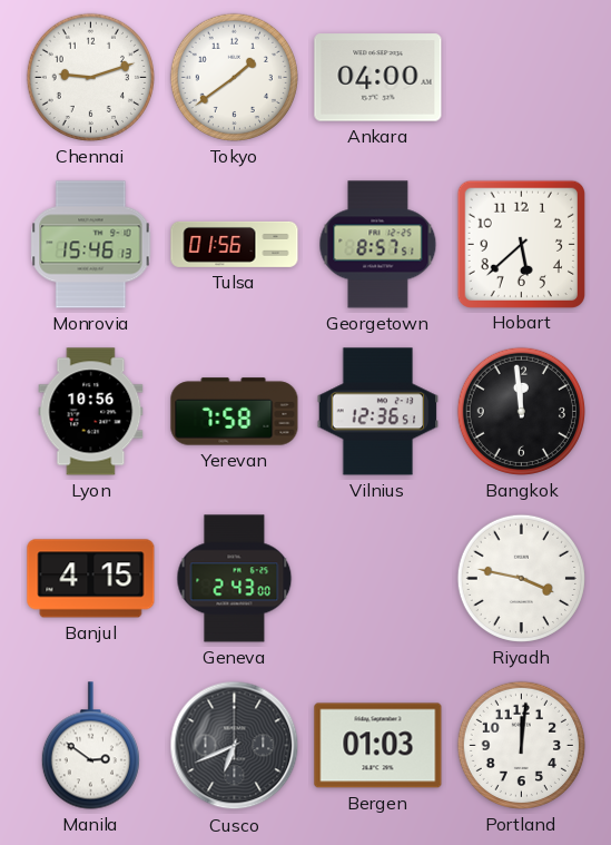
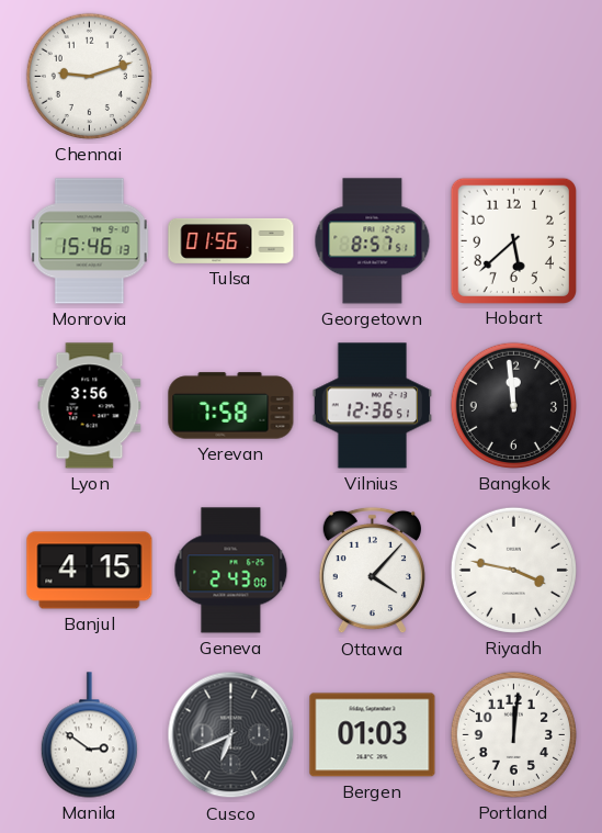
Tokyo: 1:39 -> none (234, 77)
Ankara: 04:00 -> none (378, 78)
Lyon: 10:56 -> 3:56 (90, 406)
Ottawa: none -> 4:07 (372, 571)
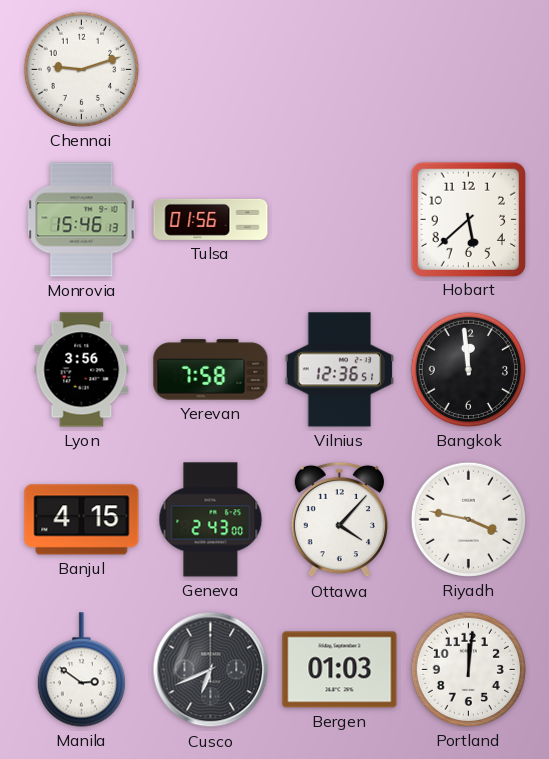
Georgetown: 8:57 -> none (373, 241)
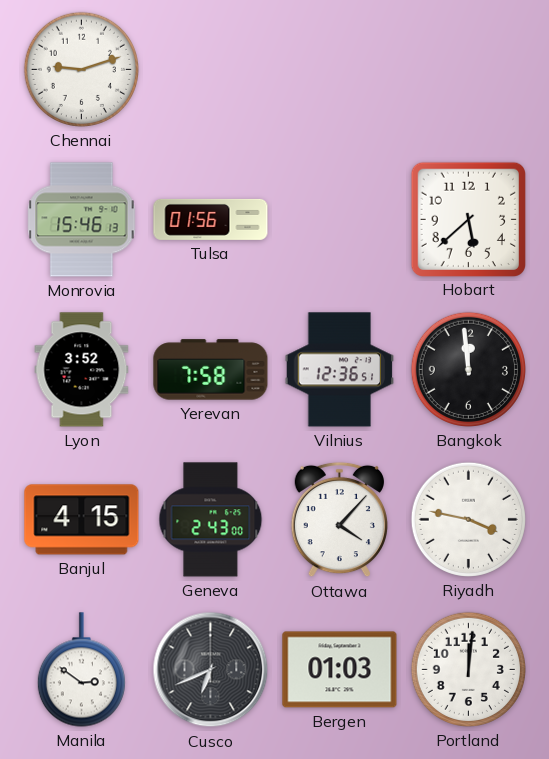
Lyon: 3:56 -> 3:52 (82, 370)
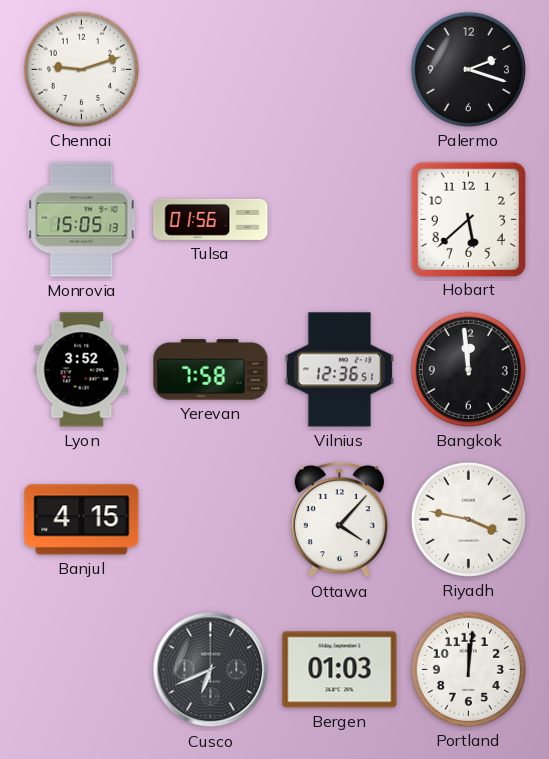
Palermo: none -> 2:18 (468, 69)
Monrovia: 15:46 -> 15:05 (82, 220)
Geneva: 2:43 -> none (211, 520)
Manila: 2:51 -> none (81, 670)
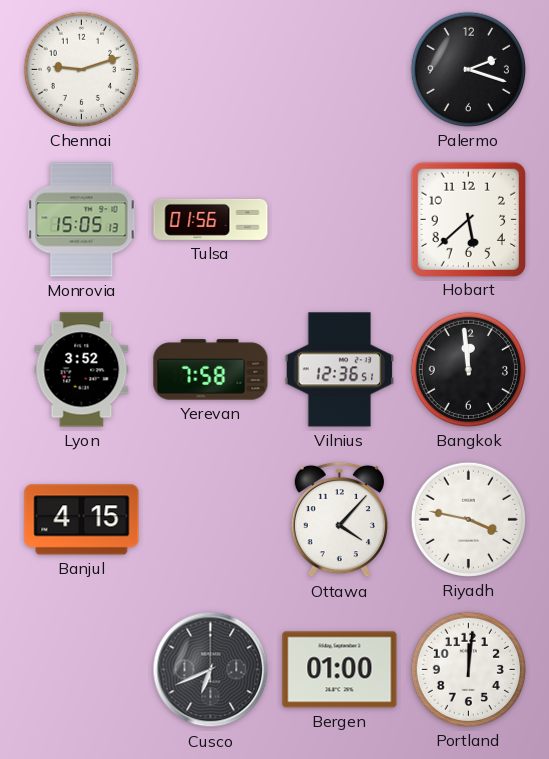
Bergen: 01:03 -> 01:00 (340, 670)
